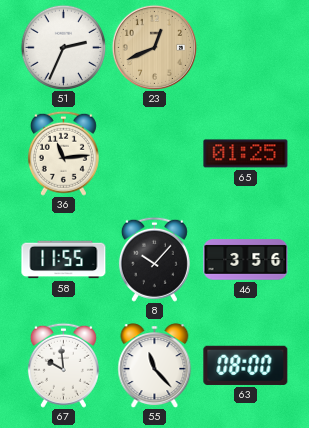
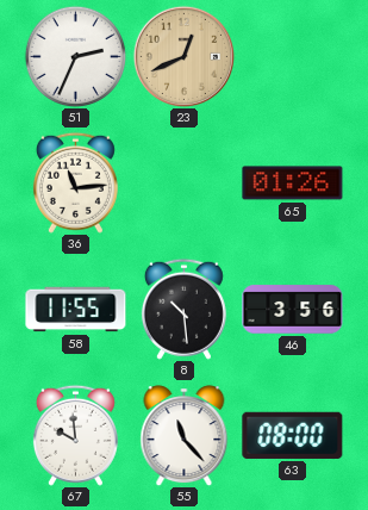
65: 01:25 -> 01:26 (293, 184)
8: 10:07 -> 10:29 (183, 309)
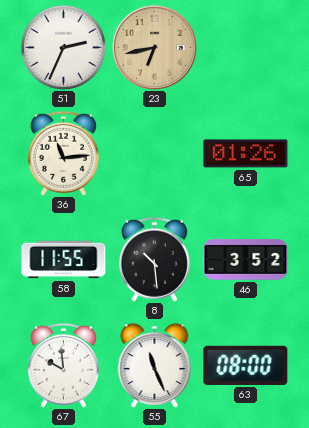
23: 12:41 -> 6:43 (154, 47)
46: 3:56 -> 3:52 (246, 260)
55: 11:23 -> 11:26 (155, 366)
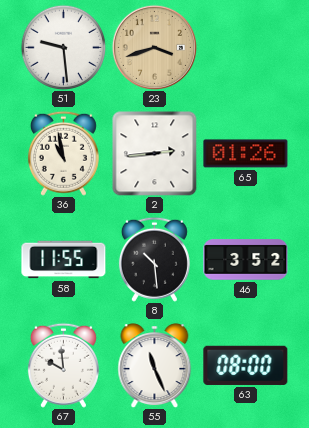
51: 2:34 -> 9:29 (63, 47)
23: 6:43 -> 3:42 (154, 47)
36: 11:14 -> 10:58 (63, 153)
2: none -> 2:44 (155, 154)
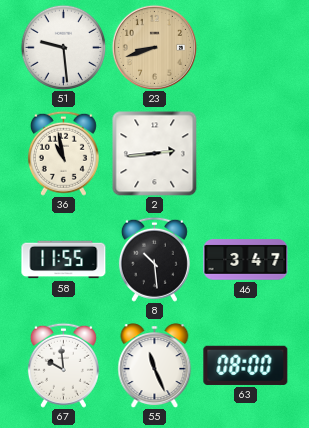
23: 3:42 -> 8:42 (154, 47)
65: 01:26 -> none (246, 154)
46: 3:52 -> 3:47 (246, 260)
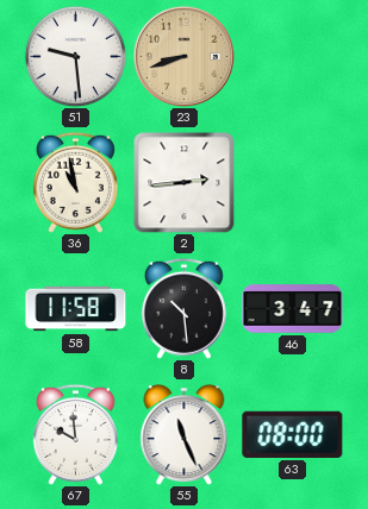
58: 11:55 -> 11:58 (76, 309)
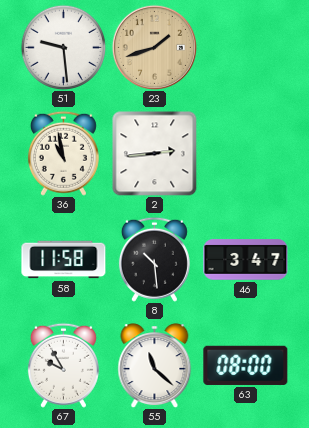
23: 8:42 -> 1:42 (154, 47)
67: 9:59 -> 9:55 (63, 365)
55: 11:26 -> 11:22 (155, 366)
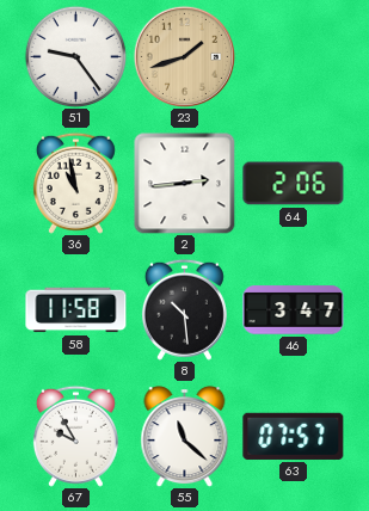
51: 9:29 -> 9:24 (75, 56)
64: none -> 2:06 (294, 184)
63: 08:00 -> 07:57 (294, 436)
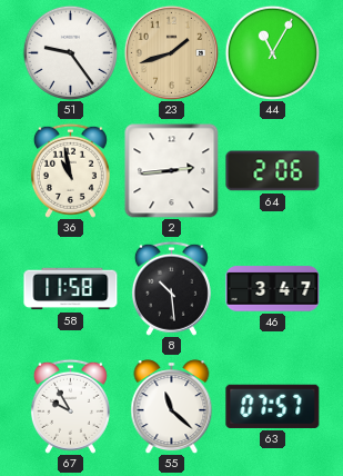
44: none -> 11:05 (272, 52)
